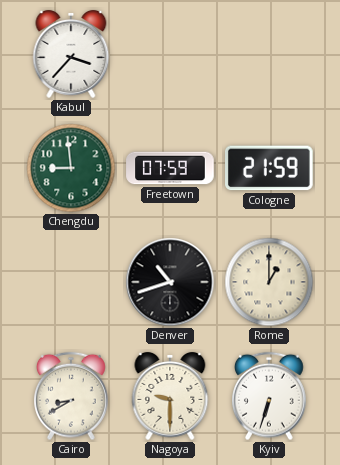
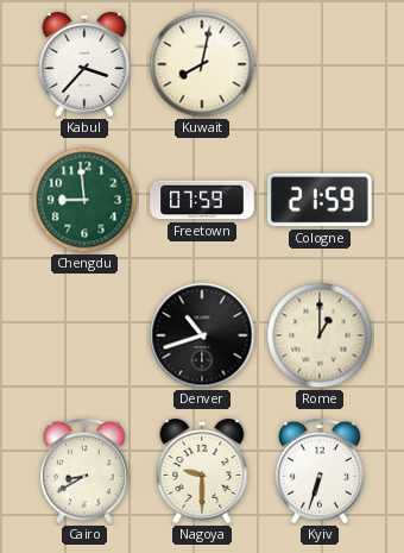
Kuwait: none -> 8:02 (202, 64)
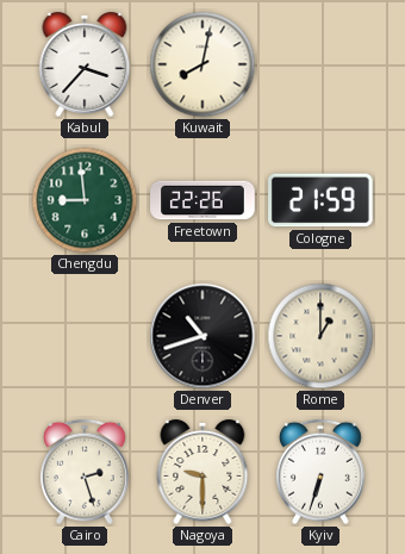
Freetown: 07:59 -> 22:26 (202, 200)
Cairo: 8:40 -> 2:27 (86, 472)
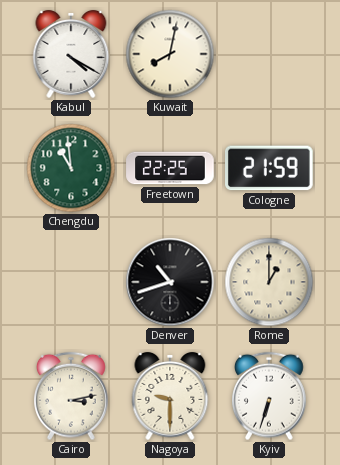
Kabul: 3:37 -> 4:20 (71, 54)
Chengdu: 8:59 -> 10:59 (71, 168)
Freetown: 22:26 -> 22:25 (170, 168)
Cairo: 2:27 -> 3:13 (72, 396)
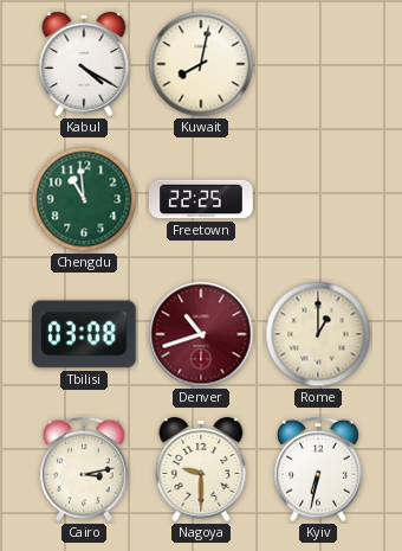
Cologne: 21:59 -> none (270, 168)
Tbilisi: none -> 03:08 (85, 334)
Denver dial: black -> burgundy (201, 334)
Kyiv: 6:33 -> 6:32 (319, 469)
